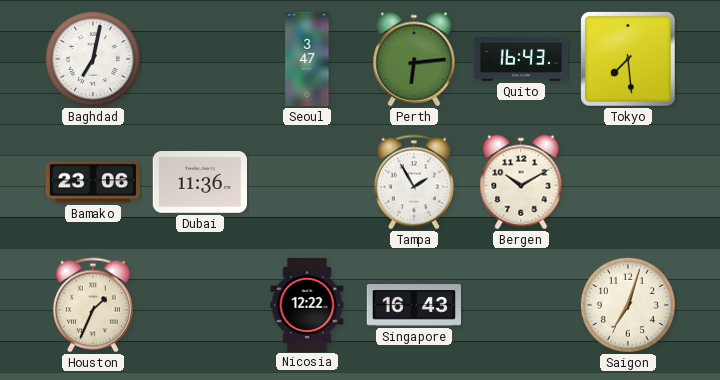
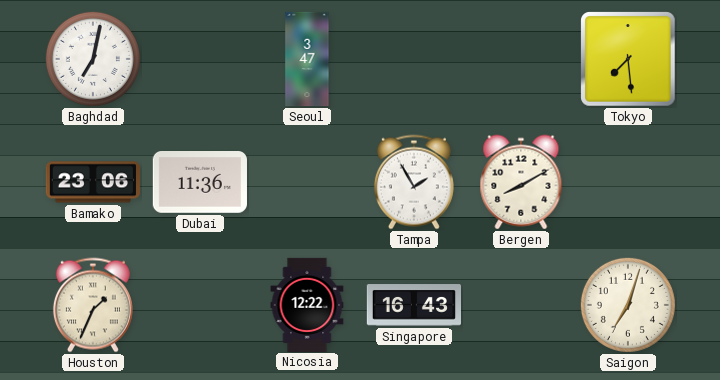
Perth: 6:14 -> none (414, 59)
Quito: 16:43 -> none (520, 60)
Bergen: 10:10 -> 8:10 (521, 182)
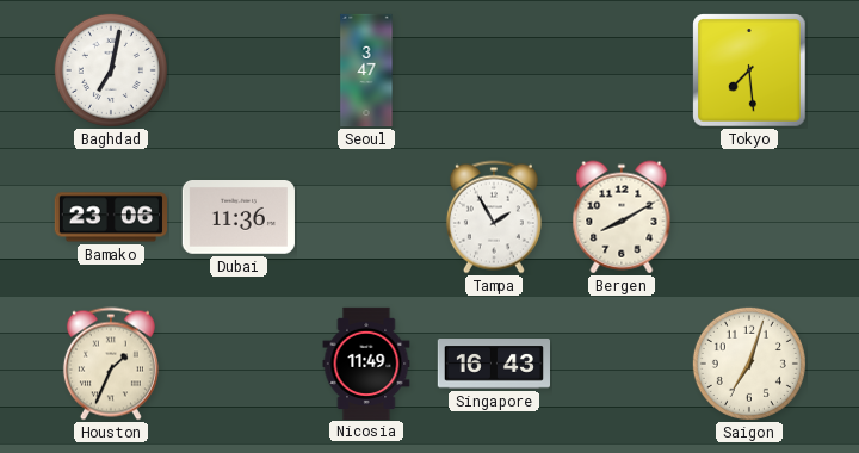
Nicosia: 12:22 -> 11:49 (366, 362)
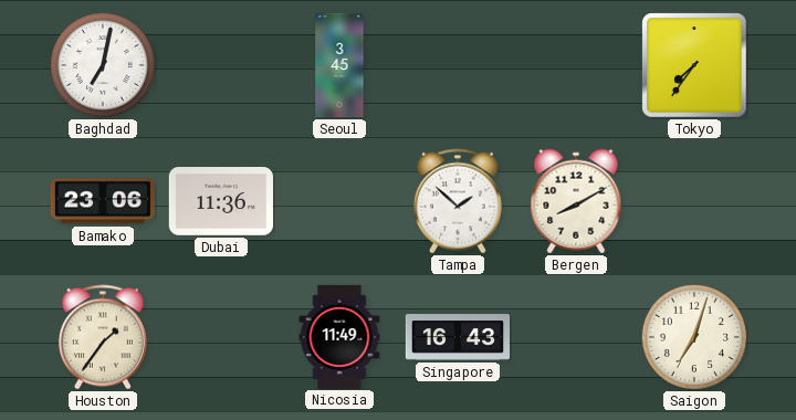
Seoul: 3:47 -> 3:45 (339, 65)
Tokyo: 7:29 -> 7:36 (694, 65)
Tampa: 1:55 -> 1:52 (458, 201)
Houston: 1:34 -> 1:36 (103, 337)
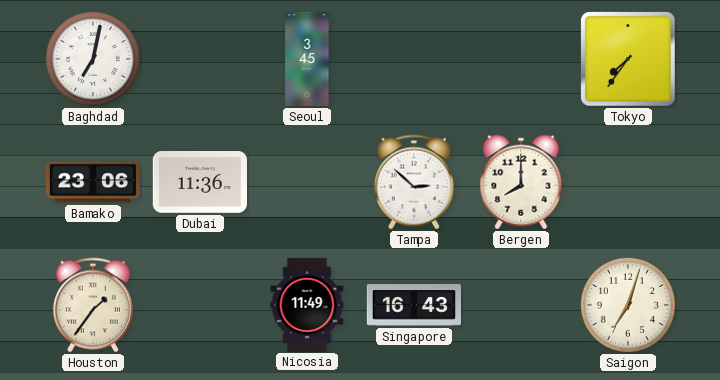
Tampa: 1:52 -> 2:52 (414, 182)
Bergen: 8:10 -> 8:00 (521, 182)
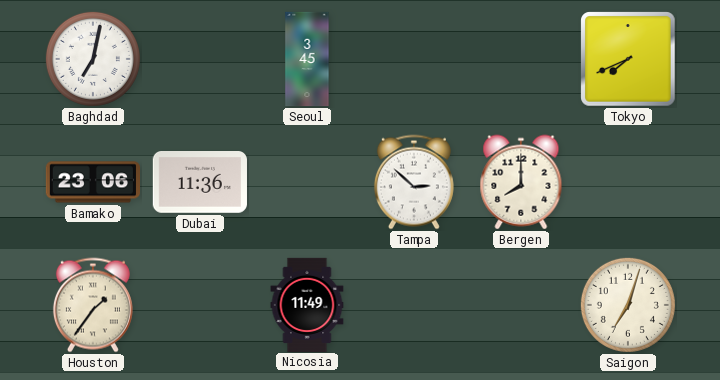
Tokyo: 7:36 -> 7:41 (628, 59)
Singapore: 16:43 -> none (413, 305)
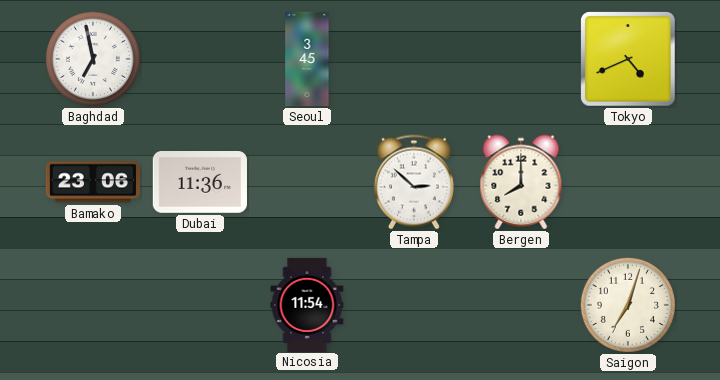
Baghdad: 7:02 -> 6:58 (93, 59)
Tokyo: 7:41 -> 4:41 (628, 59)
Houston: 1:36 -> none (93, 305)
Nicosia: 11:49 -> 11:54 (307, 304)
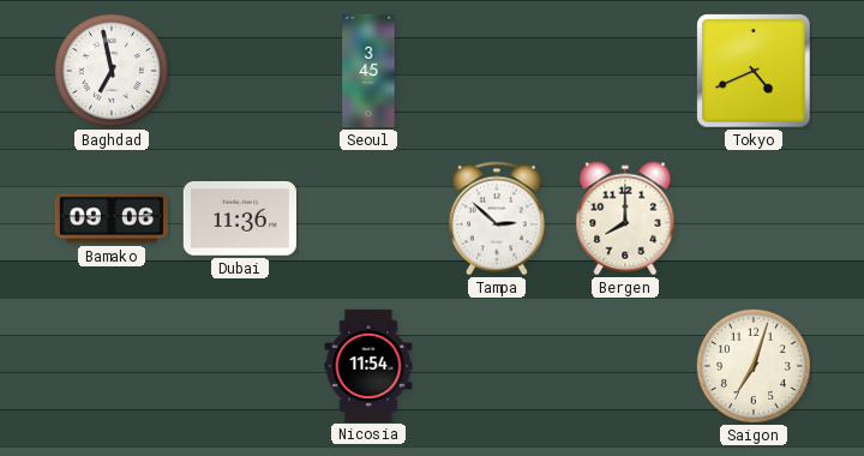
Bamako: 23:06 -> 09:06 (110, 218)
